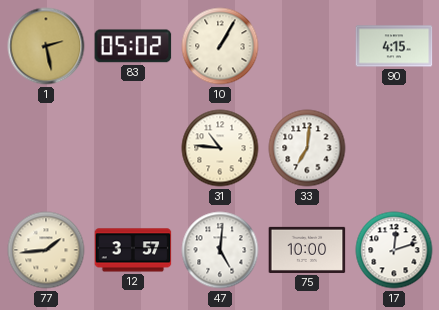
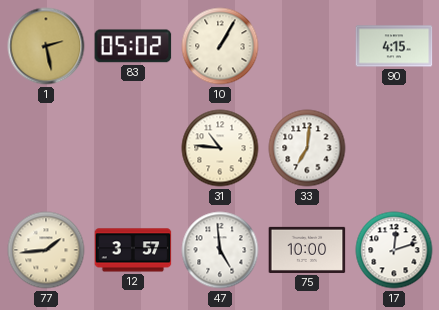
47: 5:01 -> 4:59 (220, 250)
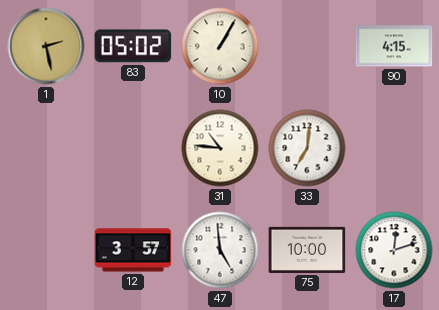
77: 1:44 -> none (46, 250)
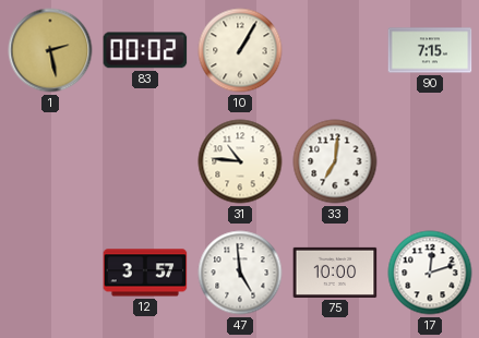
83: 05:02 -> 00:02 (145, 50)
90: 4:15 -> 7:15 (430, 50)
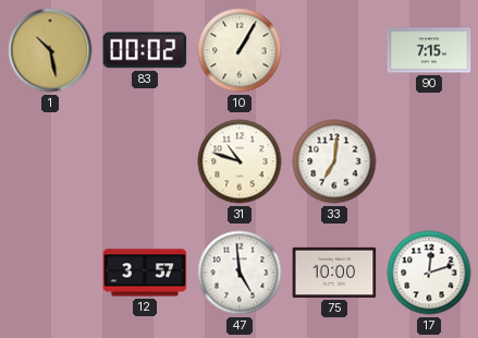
1: 2:28 -> 10:28 (50, 50)
31: 10:46 -> 10:48 (240, 161)
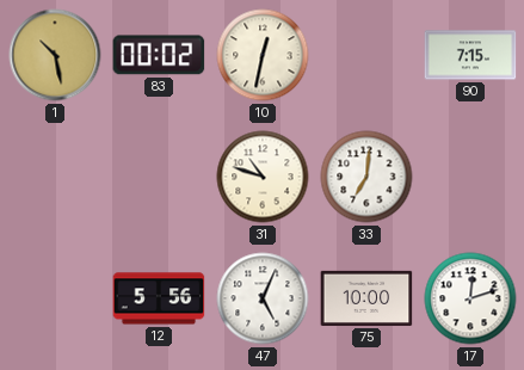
10: 1:05 -> 12:32 (263, 55)
12: 3:57 -> 5:56 (159, 298)
47: 4:59 -> 5:04 (263, 298)
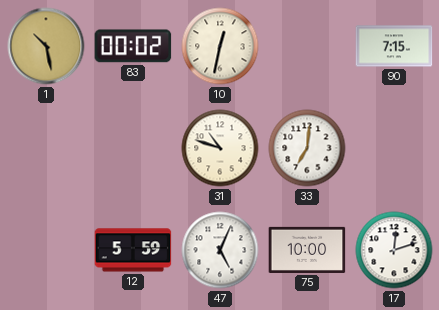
12: 5:56 -> 5:59 (133, 250)
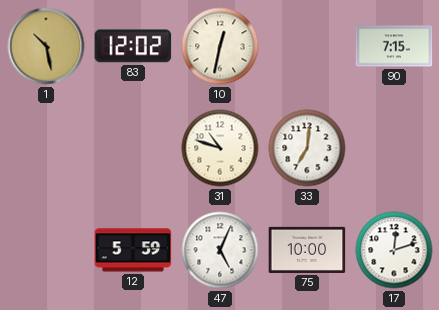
83: 00:02 -> 12:02 (133, 46)
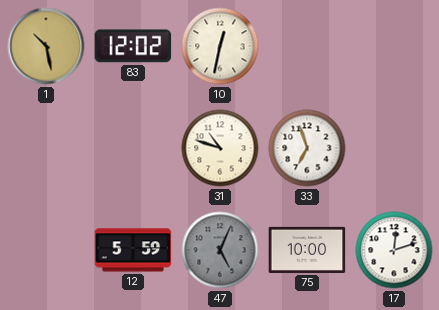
90: 7:15 -> none (394, 46)
33: 7:01 -> 6:57 (307, 148)
47 dial: white -> grey (220, 250)
